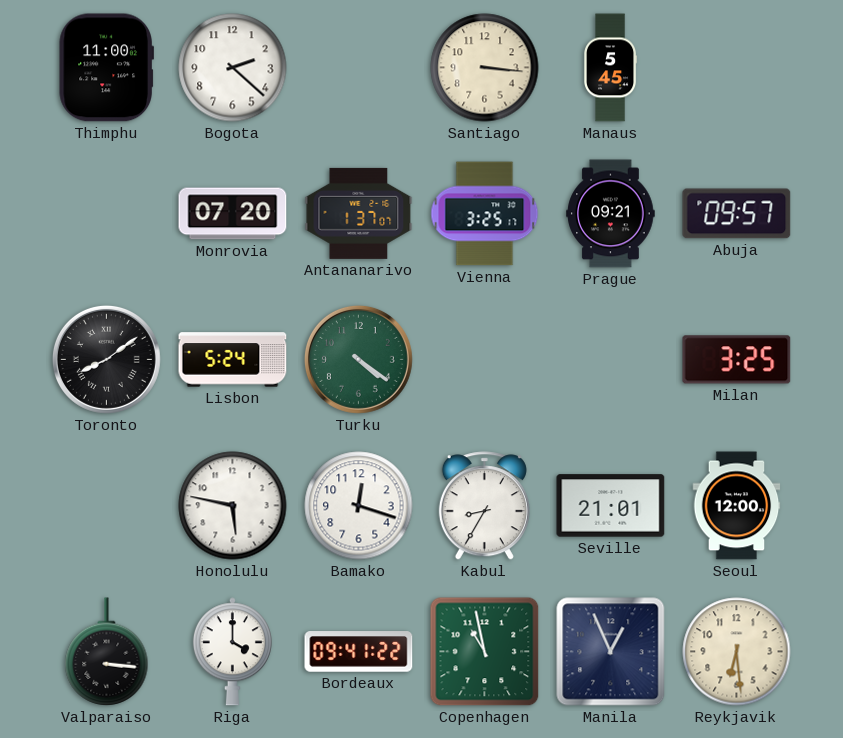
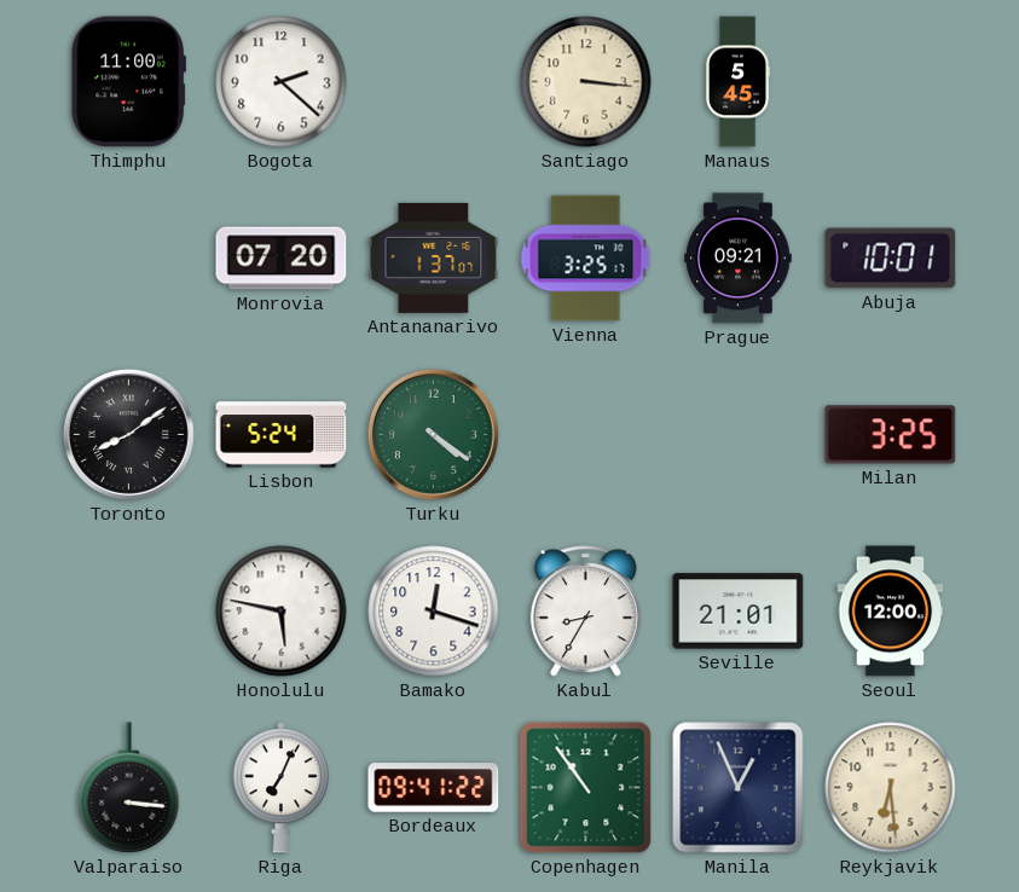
Abuja: 09:57 -> 10:01 (891, 259)
Riga: 4:00 -> 7:04 (280, 788)
Copenhagen: 10:58 -> 10:54 (586, 788)
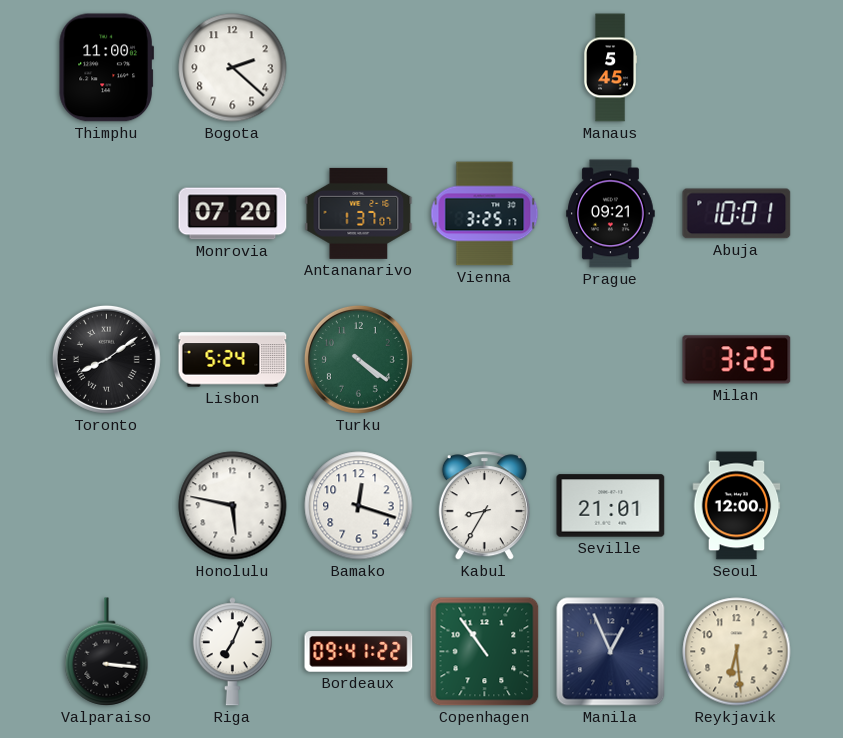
Santiago: 3:16 -> none (586, 82)
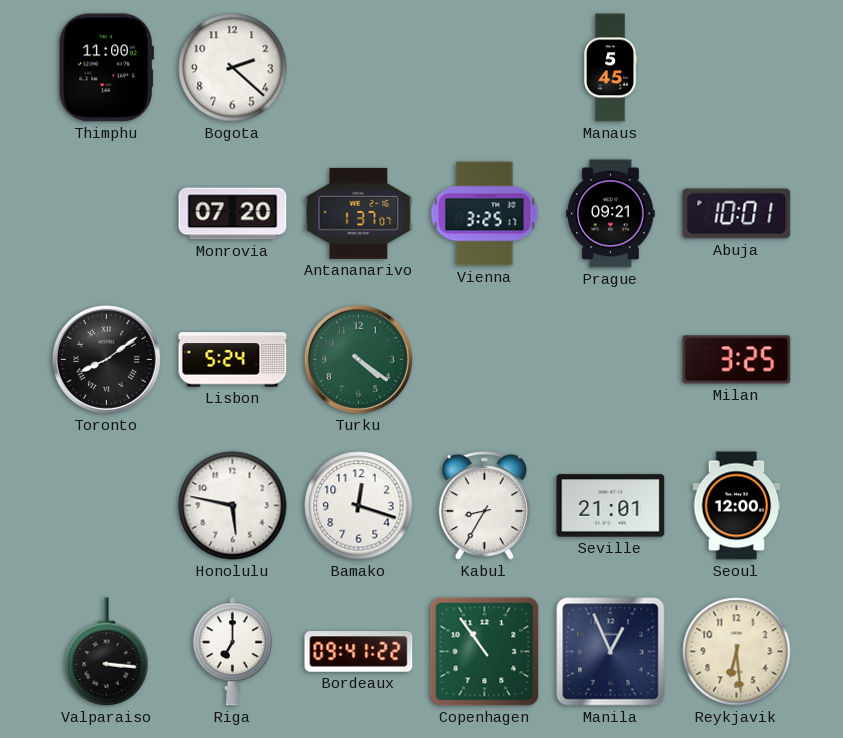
Riga: 7:04 -> 7:00 (232, 652)
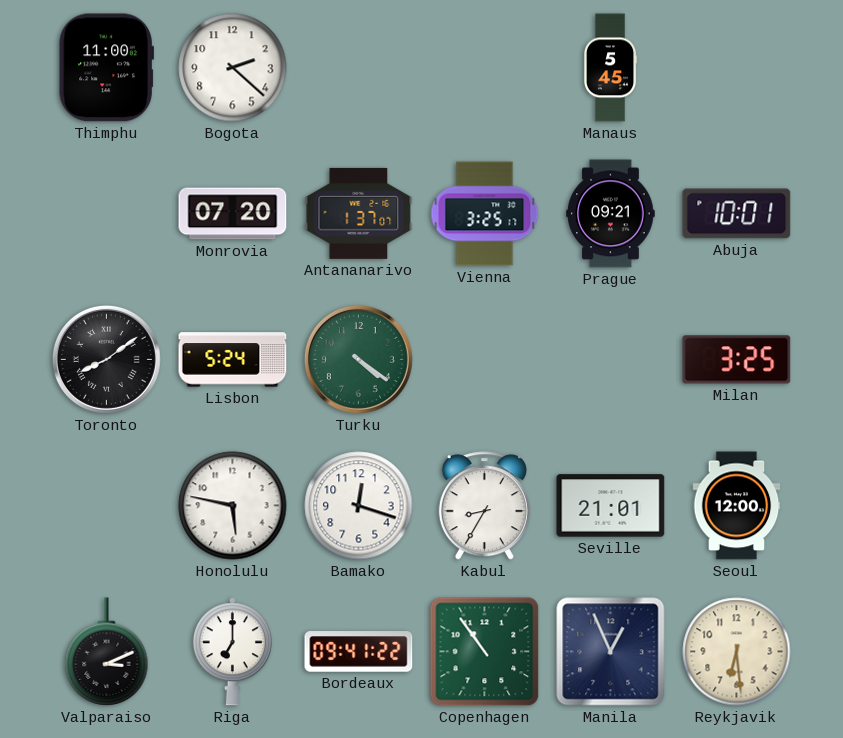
Valparaiso: 3:16 -> 3:11 (107, 652)
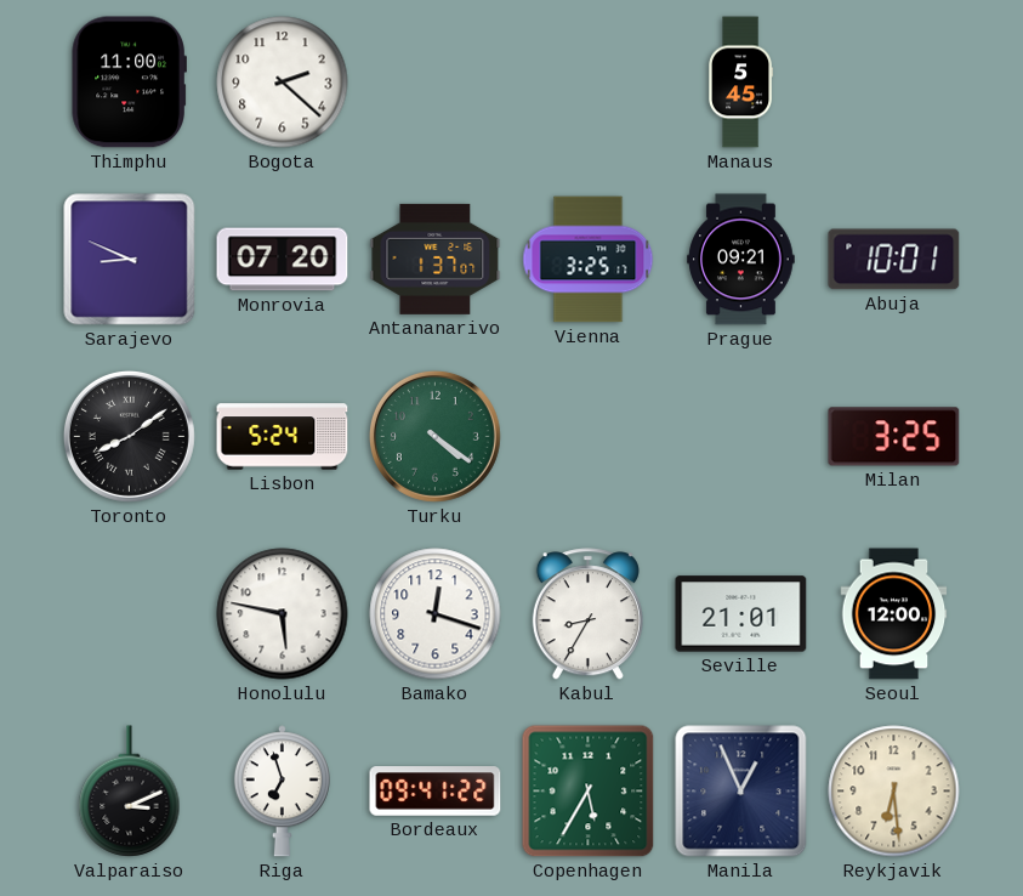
Sarajevo: none -> 8:49 (130, 260)
Riga: 7:00 -> 6:57 (282, 792)
Copenhagen: 10:54 -> 5:35 (589, 792)
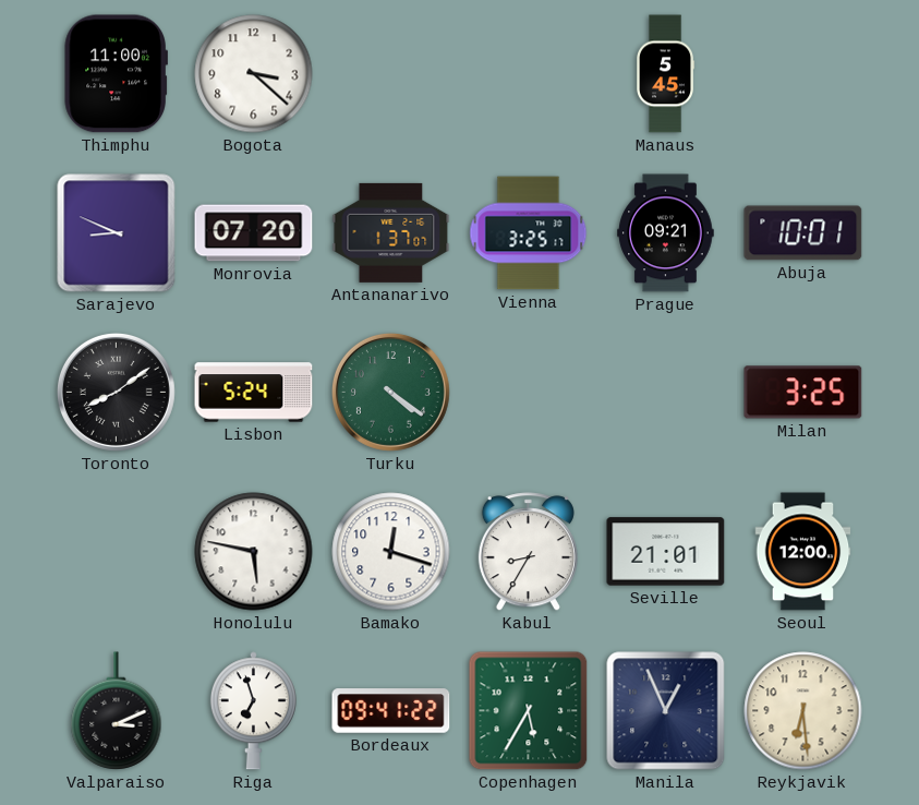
Bogota: 2:22 -> 3:22 (254, 74)
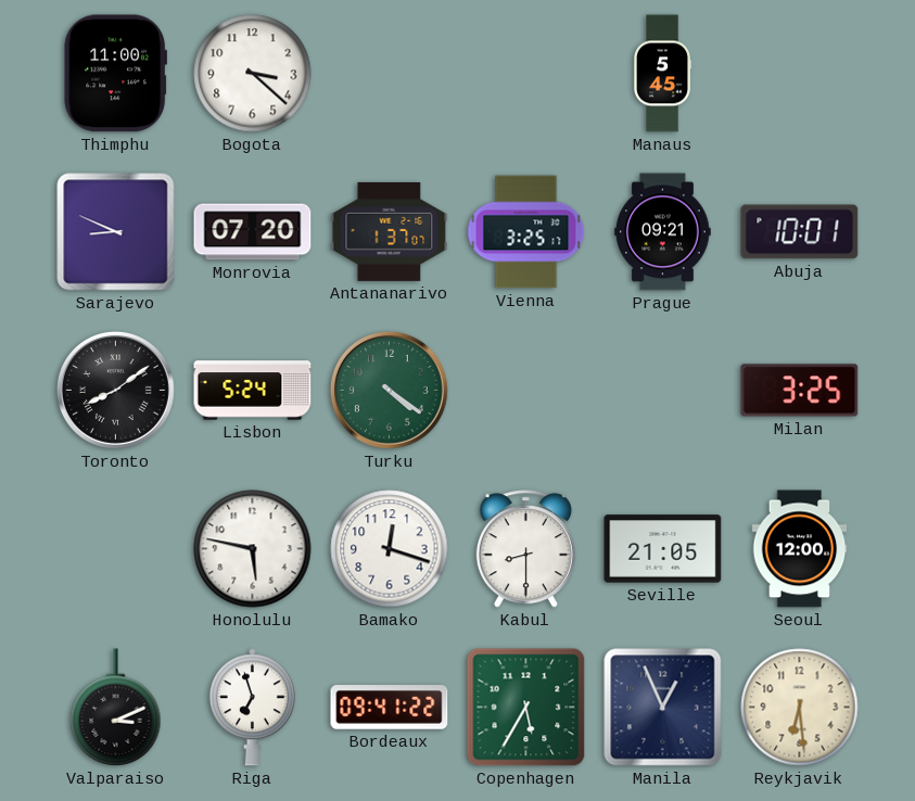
Kabul: 8:35 -> 8:30 (525, 549)
Seville: 21:01 -> 21:05 (663, 549)
